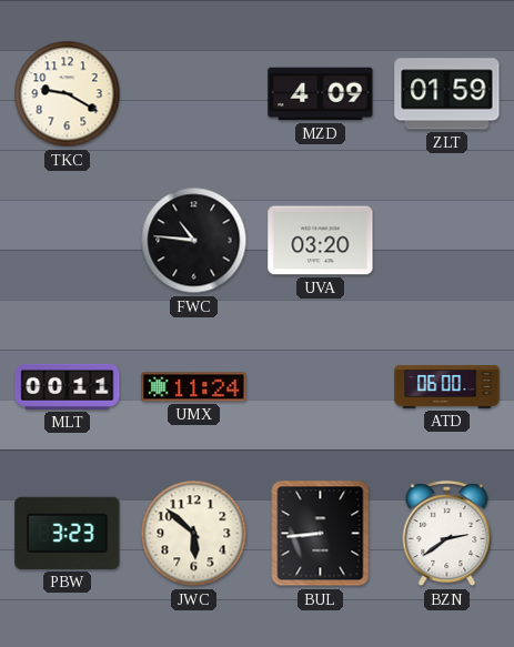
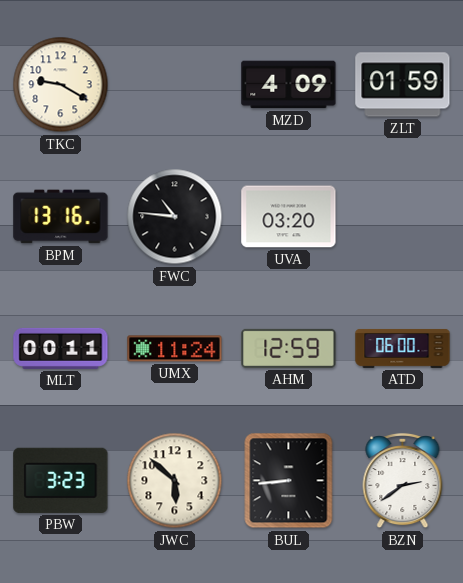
BPM: none -> 13:16 (61, 217)
AHM: none -> 12:59 (289, 348)
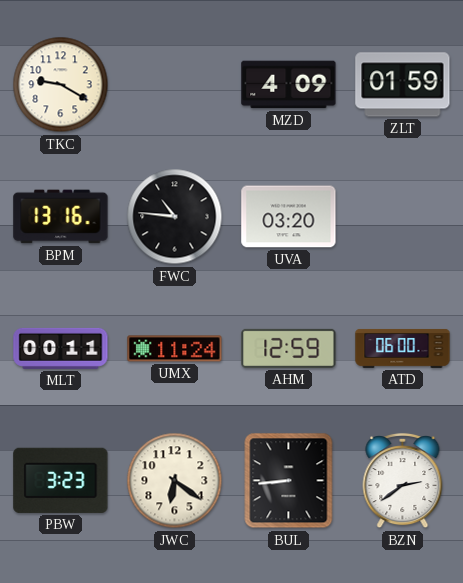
JWC: 5:52 -> 6:21 (175, 481)
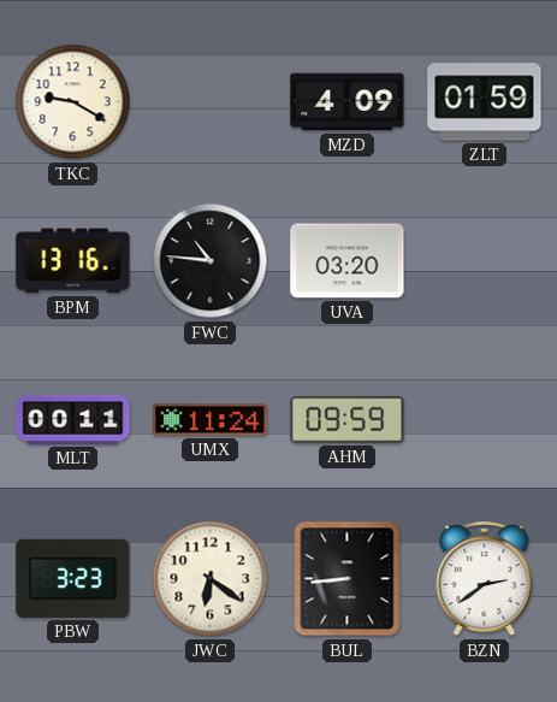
AHM: 12:59 -> 09:59 (348, 419)
ATD: 06:00 -> none (403, 349)
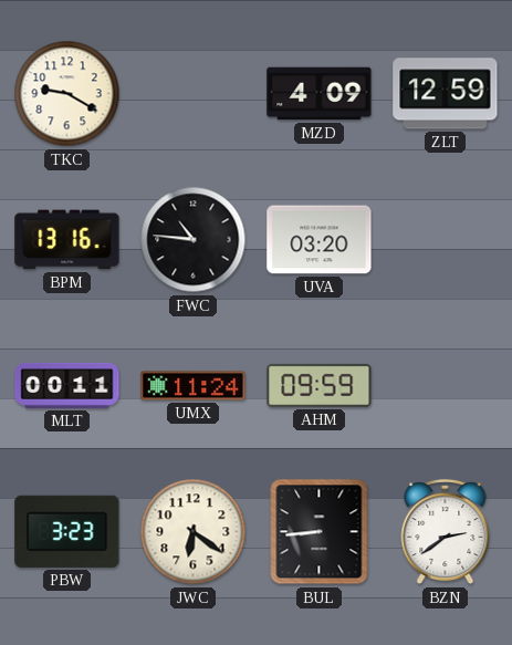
ZLT: 01:59 -> 12:59 (446, 94)
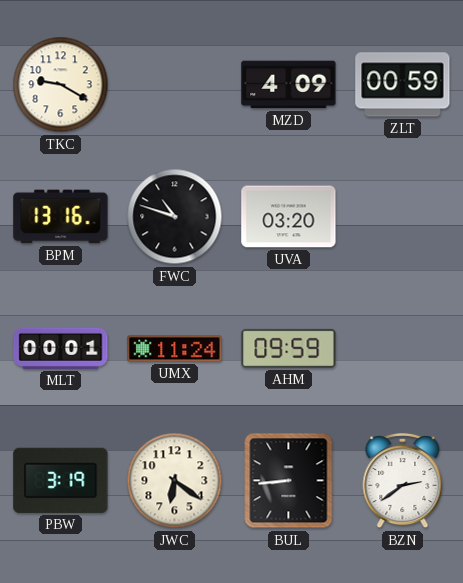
ZLT: 12:59 -> 00:59 (403, 85)
FWC: 10:46 -> 10:48 (175, 217)
MLT: 00:11 -> 00:01 (61, 348)
PBW: 3:23 -> 3:19 (61, 480)
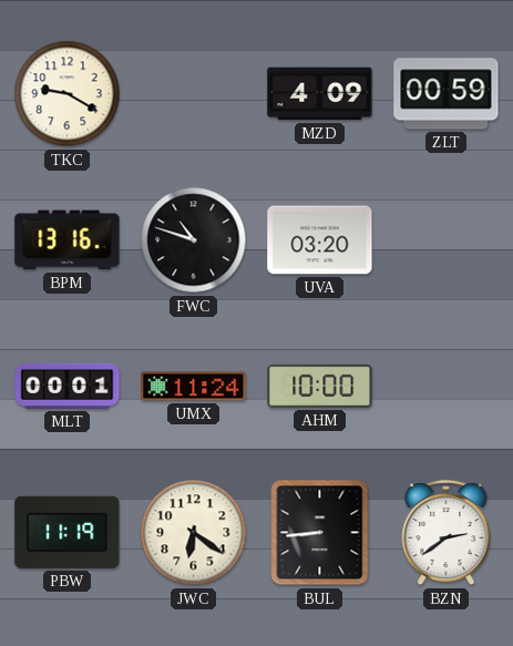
AHM: 09:59 -> 10:00 (320, 386)
PBW: 3:19 -> 11:19 (68, 532)
